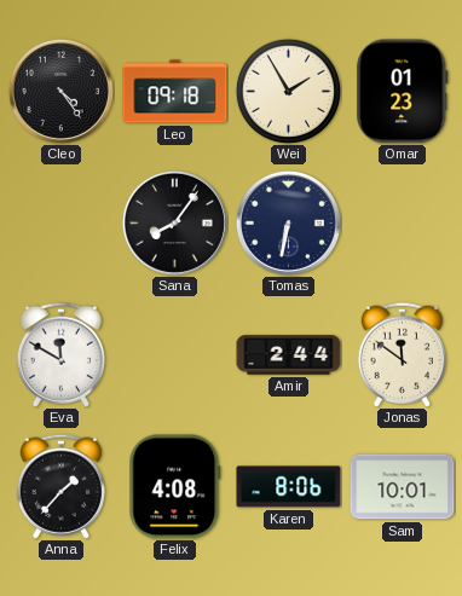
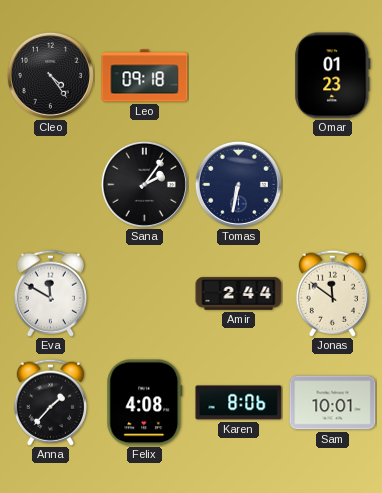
Wei: 1:55 -> none (288, 91)
Sana: 8:06 -> 2:06 (144, 184)
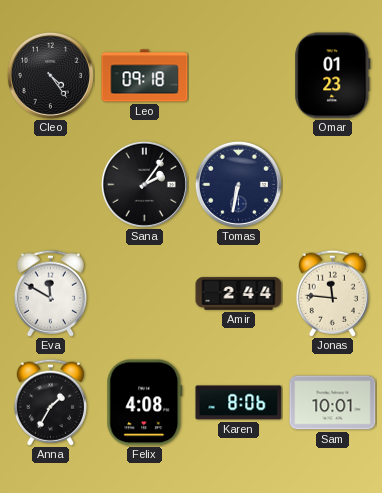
Jonas: 11:51 -> 11:46 (332, 293)
Anna: 1:37 -> 1:35 (50, 402)
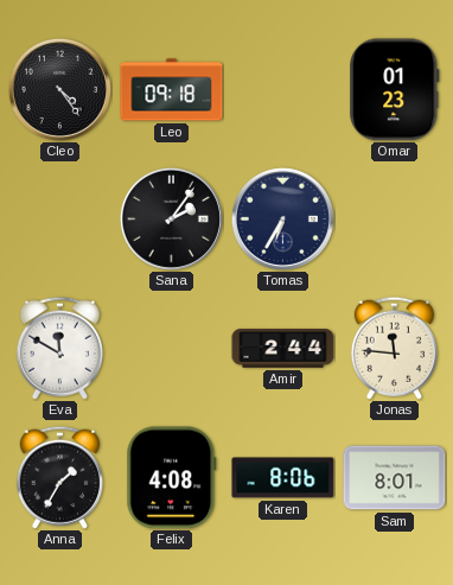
Tomas: 6:32 -> 6:35 (282, 218)
Sam: 10:01 -> 8:01 (395, 478)
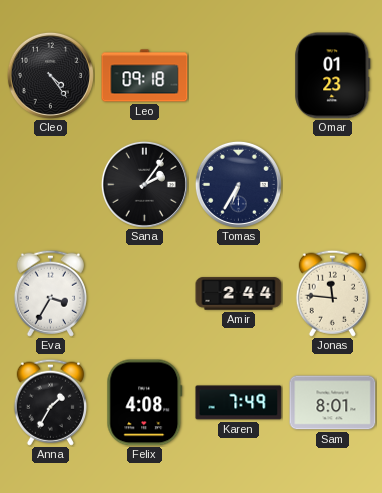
Eva: 11:50 -> 3:35 (50, 293)
Karen: 8:06 -> 7:49 (239, 403)
